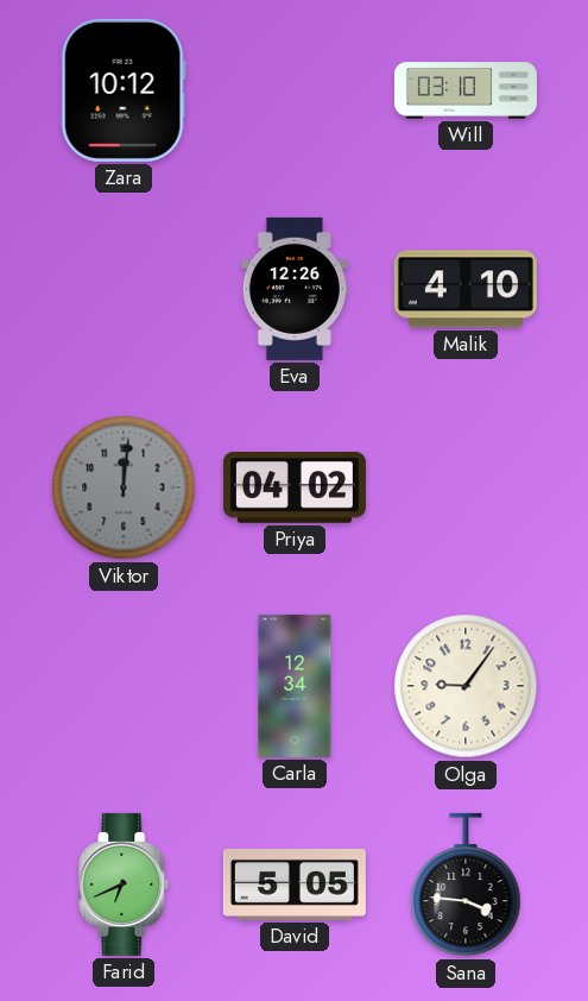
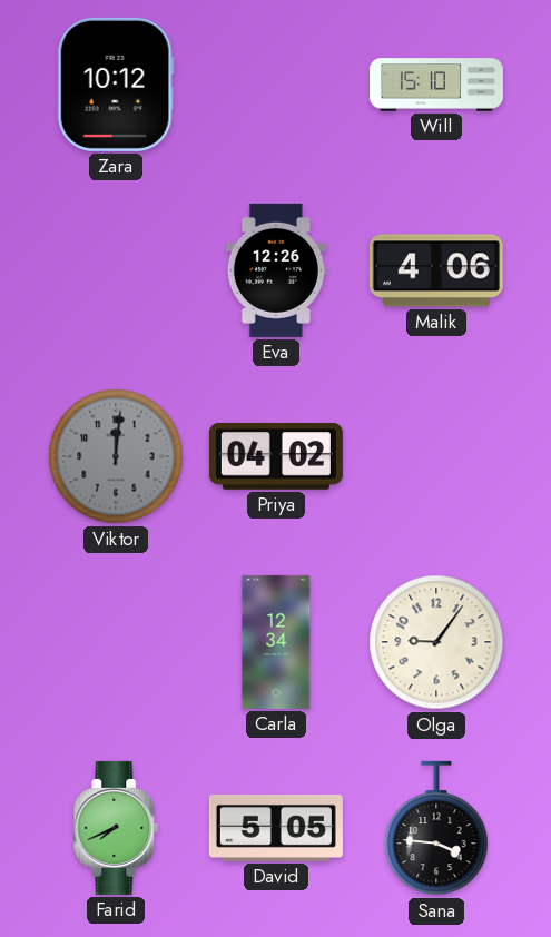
Will: 03:10 -> 15:10 (436, 85)
Malik: 4:10 -> 4:06 (436, 270)
Farid: 6:41 -> 7:41 (116, 828)
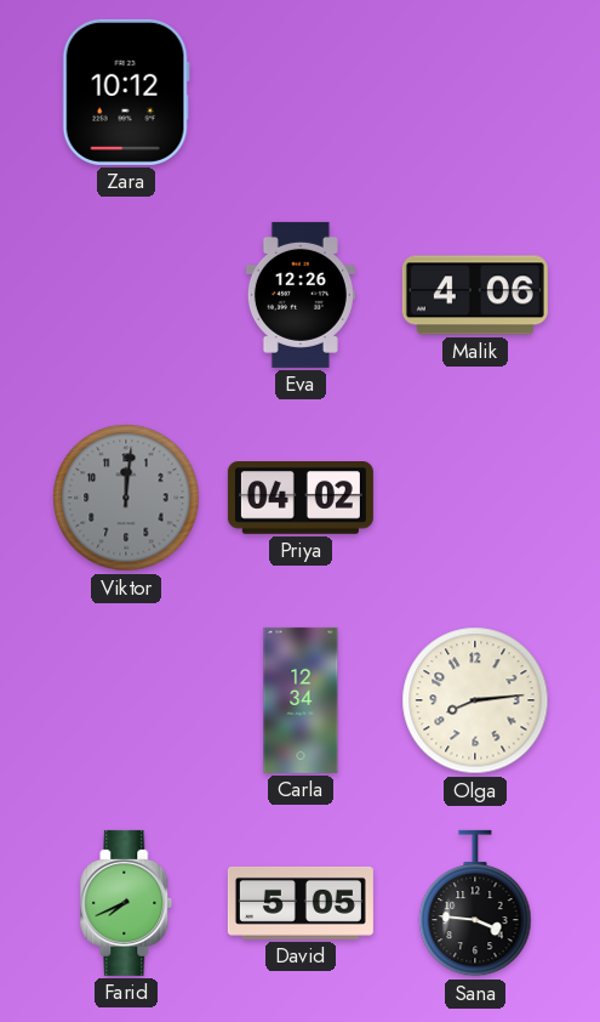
Will: 15:10 -> none (436, 85)
Olga: 9:06 -> 8:14 (475, 700)
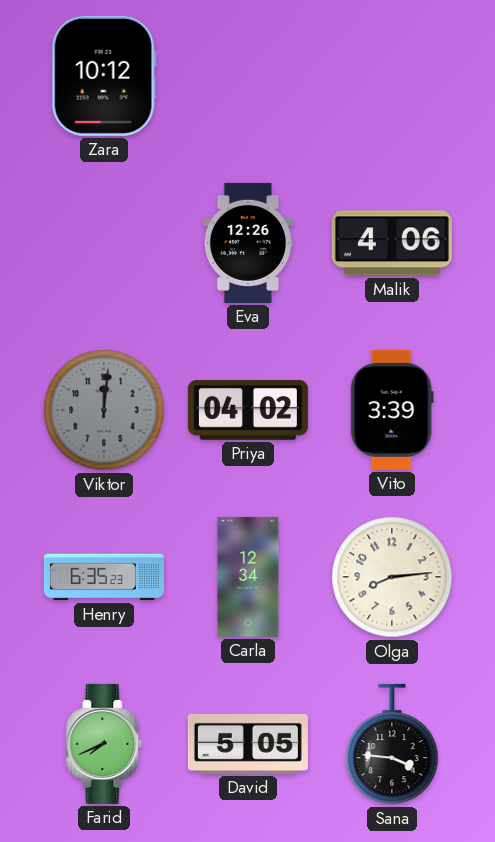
Vito: none -> 3:39 (392, 410)
Henry: none -> 6:35 (104, 577)
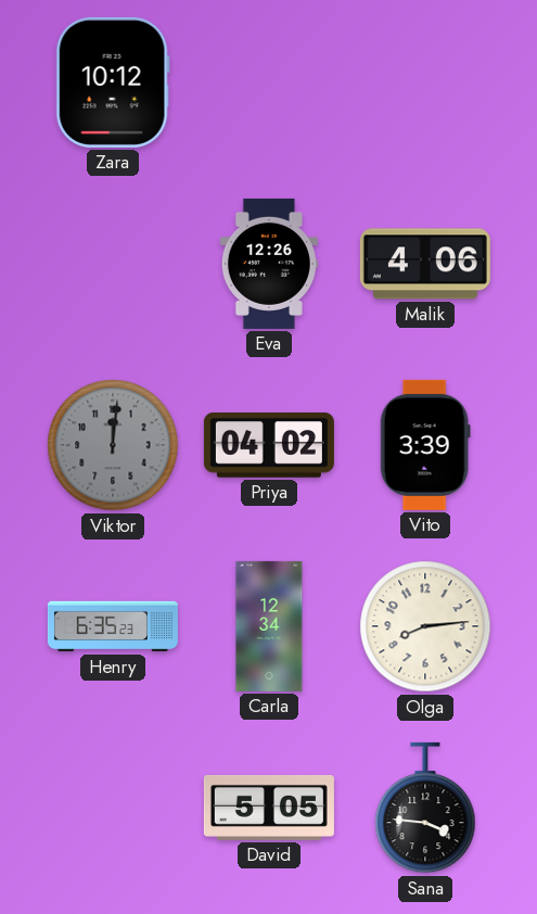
Farid: 7:41 -> none (104, 744)
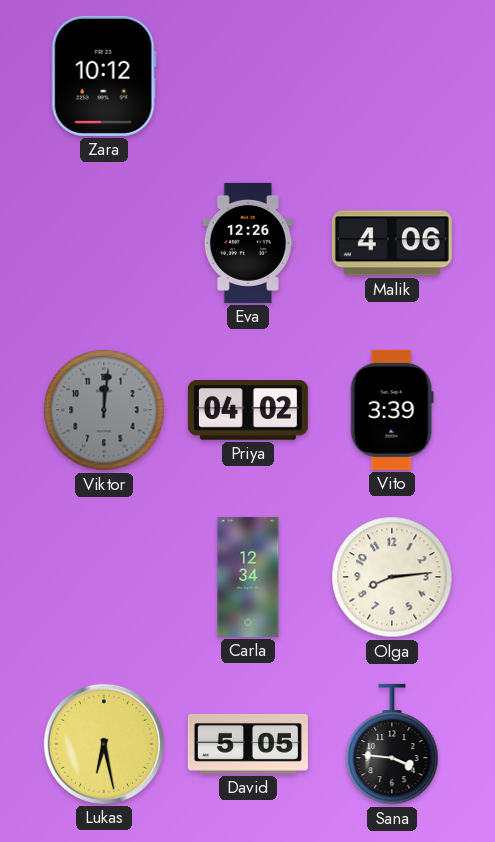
Henry: 6:35 -> none (113, 626)
Lukas: none -> 6:28 (104, 744)
